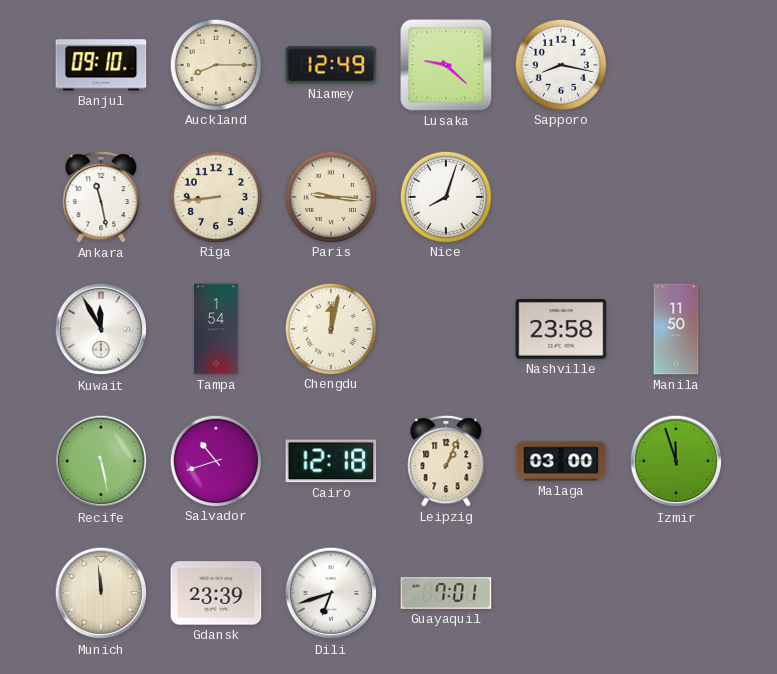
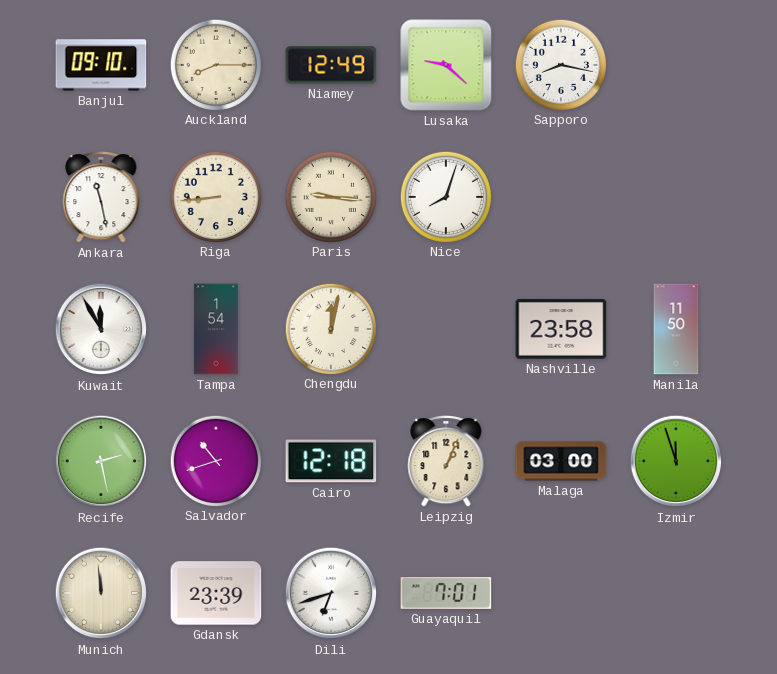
Recife: 5:28 -> 2:28 (101, 461)
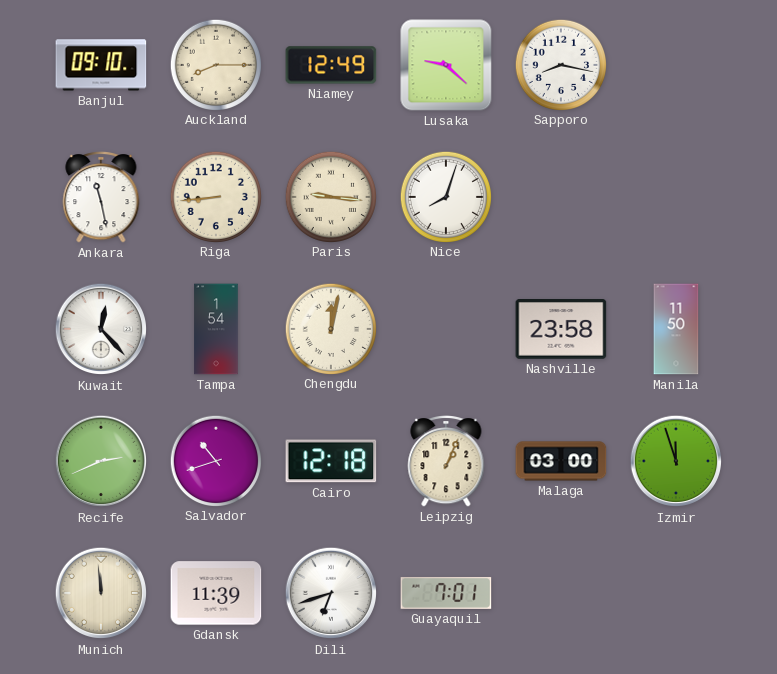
Kuwait: 11:55 -> 12:23 (101, 329)
Recife: 2:28 -> 2:41 (101, 461)
Gdansk: 23:39 -> 11:39 (216, 593)
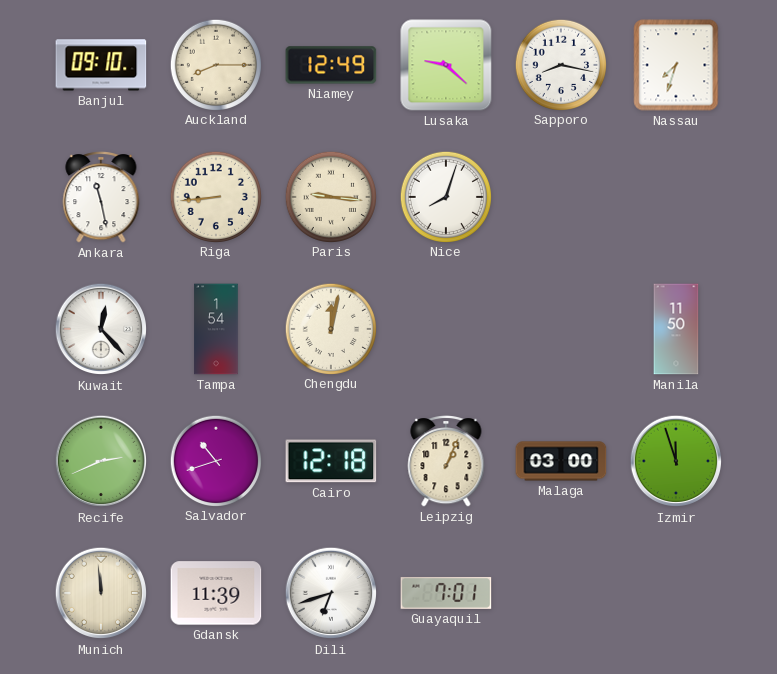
Nassau: none -> 7:33 (676, 65)
Nashville: 23:58 -> none (561, 330)
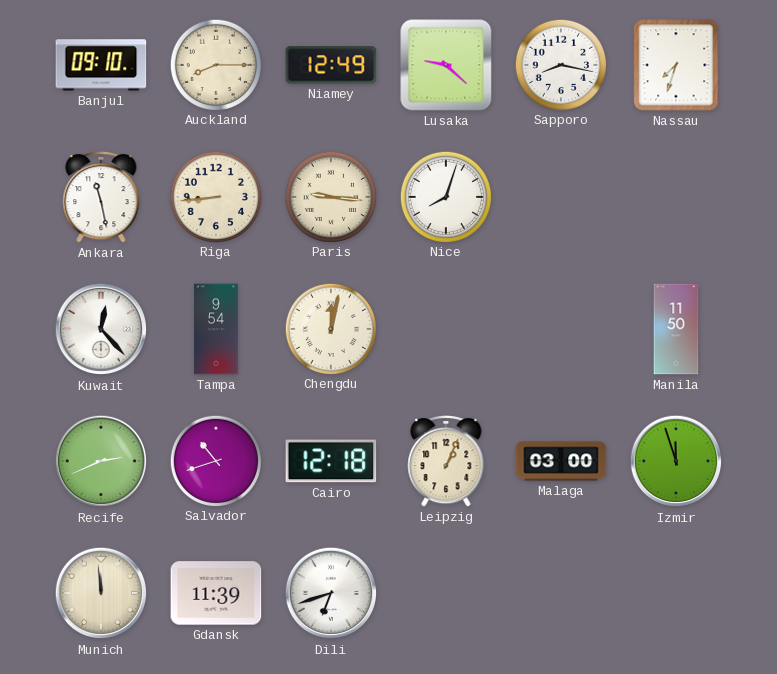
Tampa: 1:54 -> 9:54 (216, 329)
Guayaquil: 7:01 -> none (446, 593)
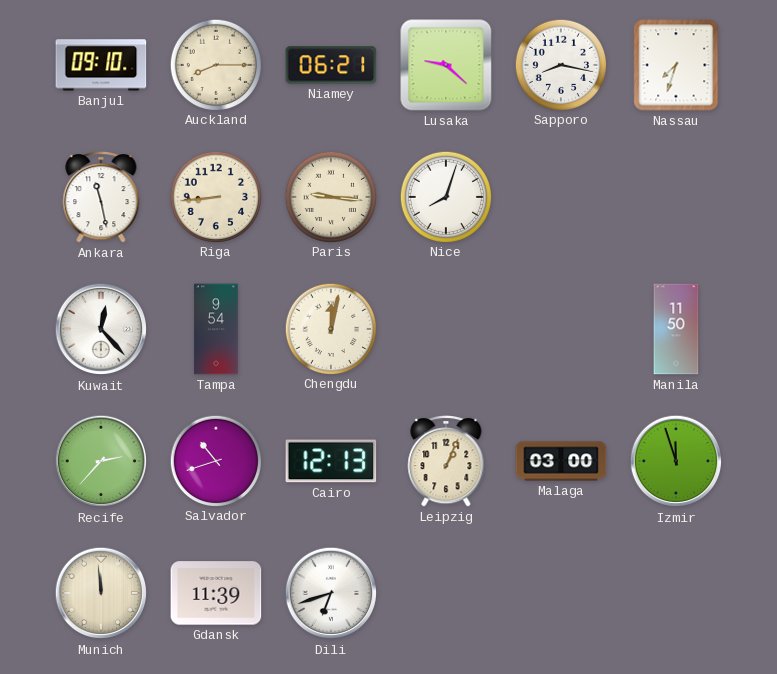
Niamey: 12:49 -> 06:21 (331, 65)
Recife: 2:41 -> 2:37 (101, 461)
Cairo: 12:18 -> 12:13 (331, 461)
